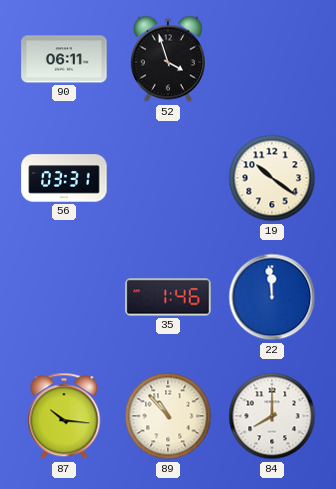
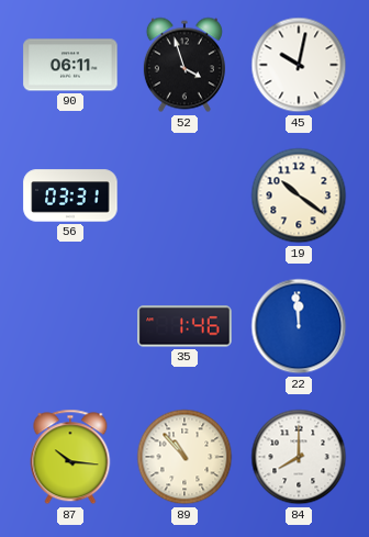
45: none -> 10:02 (299, 65)
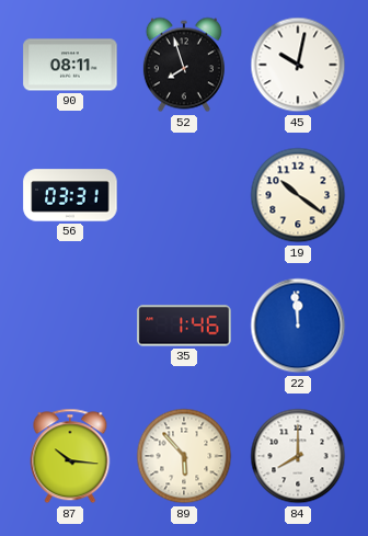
90: 06:11 -> 08:11 (70, 65)
52: 3:57 -> 7:57 (184, 65)
89: 10:53 -> 5:53 (184, 456)
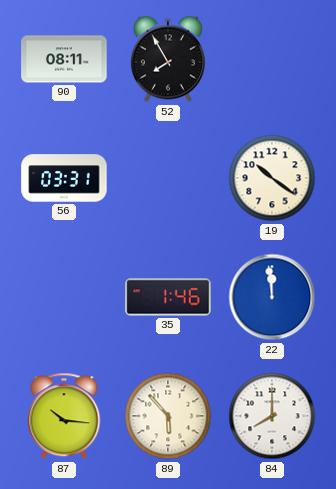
52: 7:57 -> 7:55 (168, 59)
45: 10:02 -> none (298, 65)
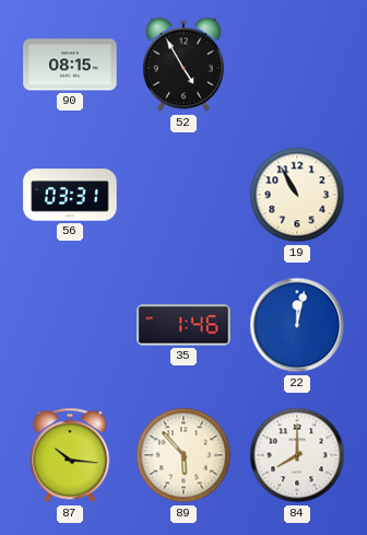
90: 08:11 -> 08:15 (70, 65)
52: 7:55 -> 4:55 (183, 65)
19: 10:21 -> 10:55 (297, 195)
22: 11:59 -> 12:02 (297, 325)
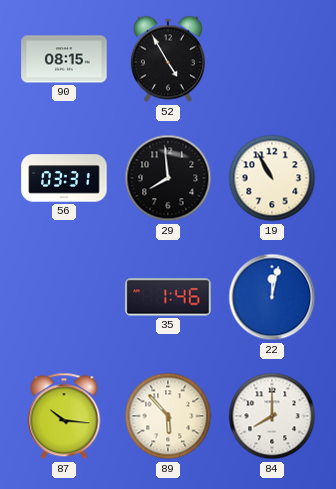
29: none -> 7:59 (168, 178)
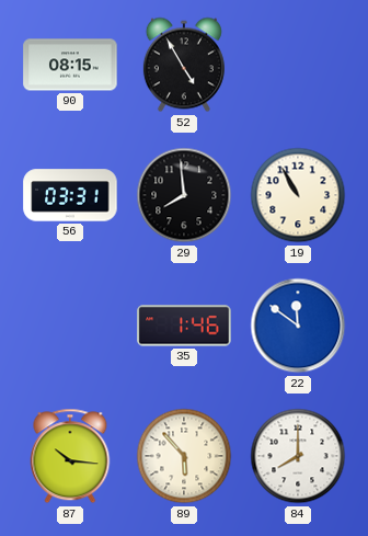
22: 12:02 -> 11:51 (298, 326)
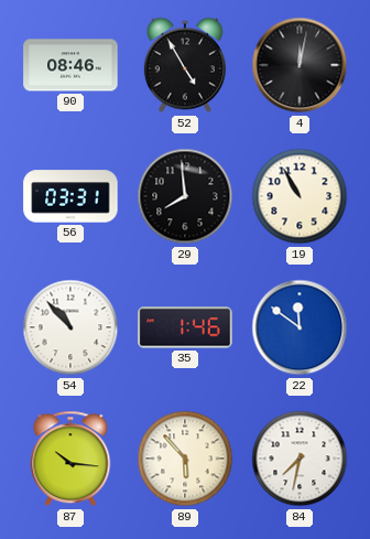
90: 08:15 -> 08:46 (70, 65)
4: none -> 12:02 (300, 65)
54: none -> 10:53 (70, 327)
84: 8:00 -> 7:32 (300, 459)
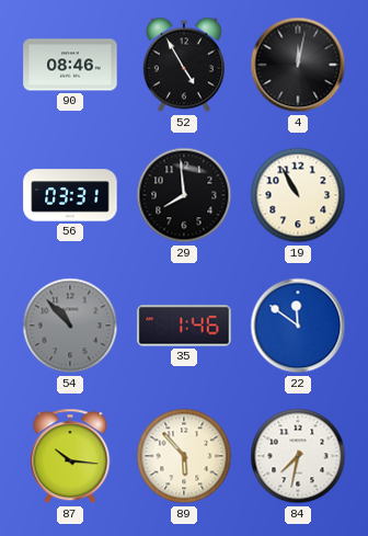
54 dial: white -> grey (70, 326)
